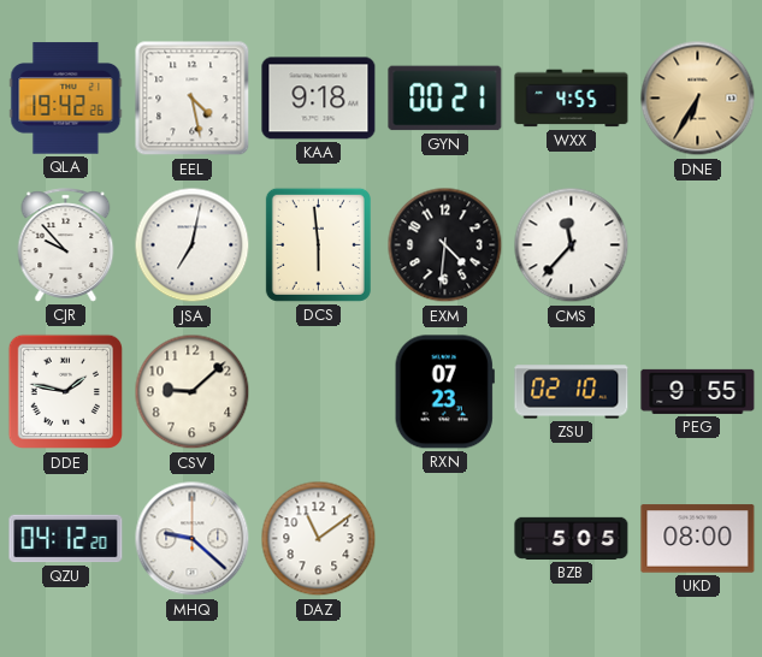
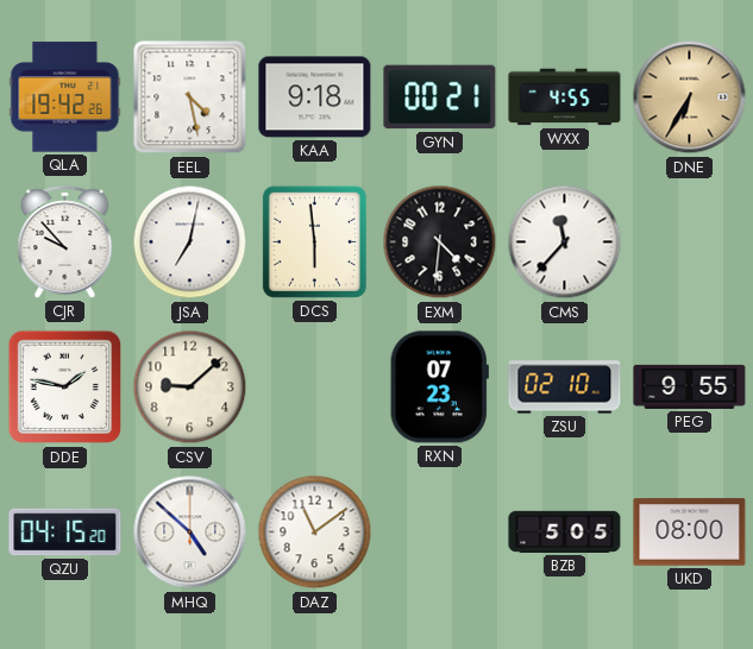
QZU: 04:12 -> 04:15 (65, 533)
MHQ: 9:22 -> 4:52 (190, 533)
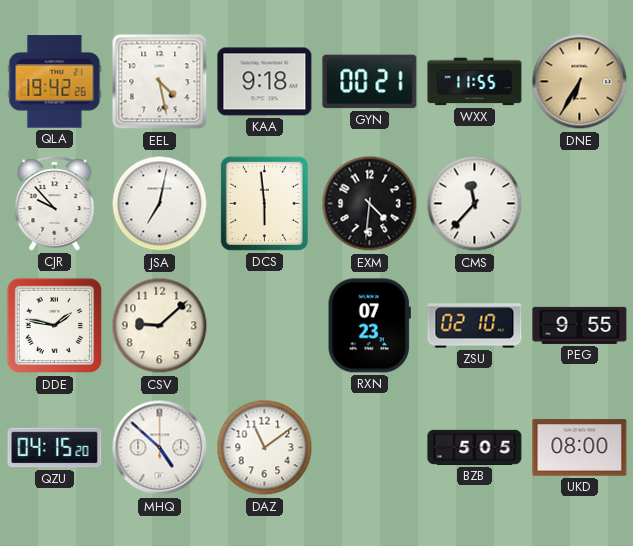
WXX: 4:55 -> 11:55 (475, 82)
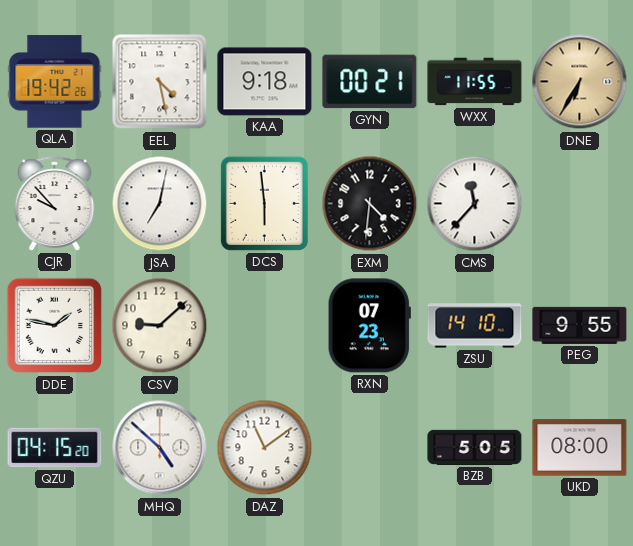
ZSU: 02:10 -> 14:10 (475, 326)
